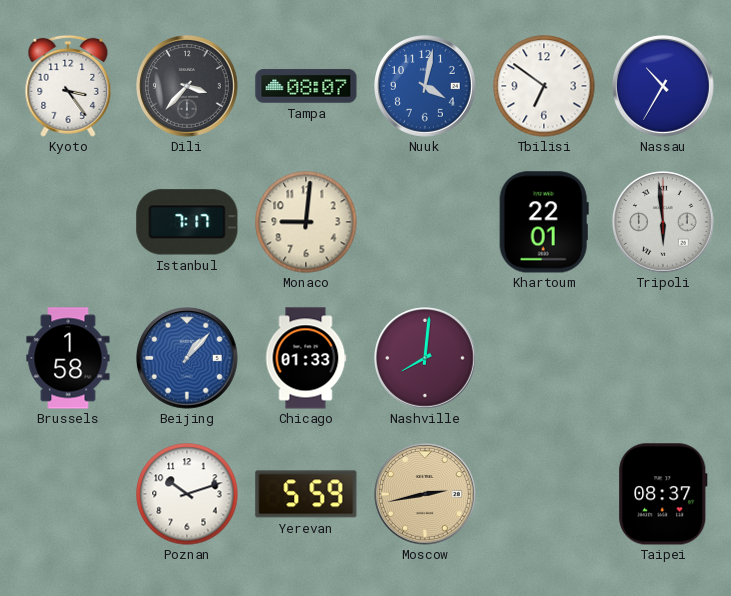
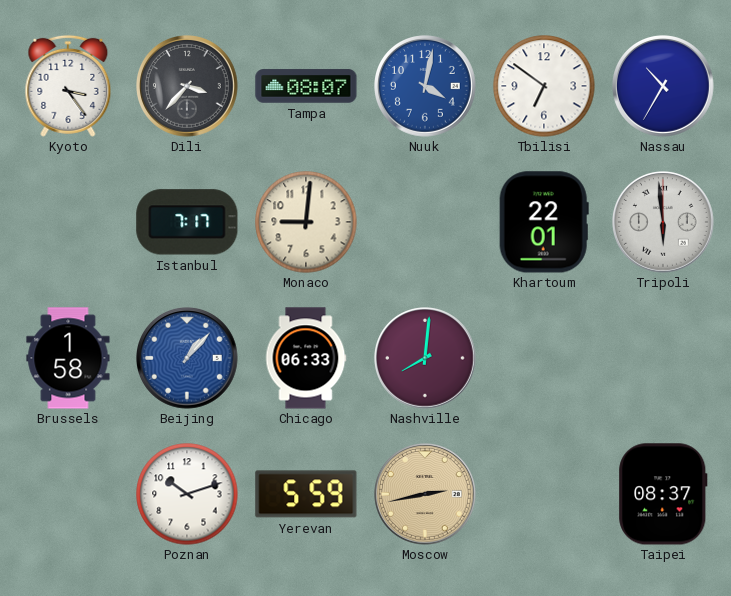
Chicago: 01:33 -> 06:33 (306, 358)
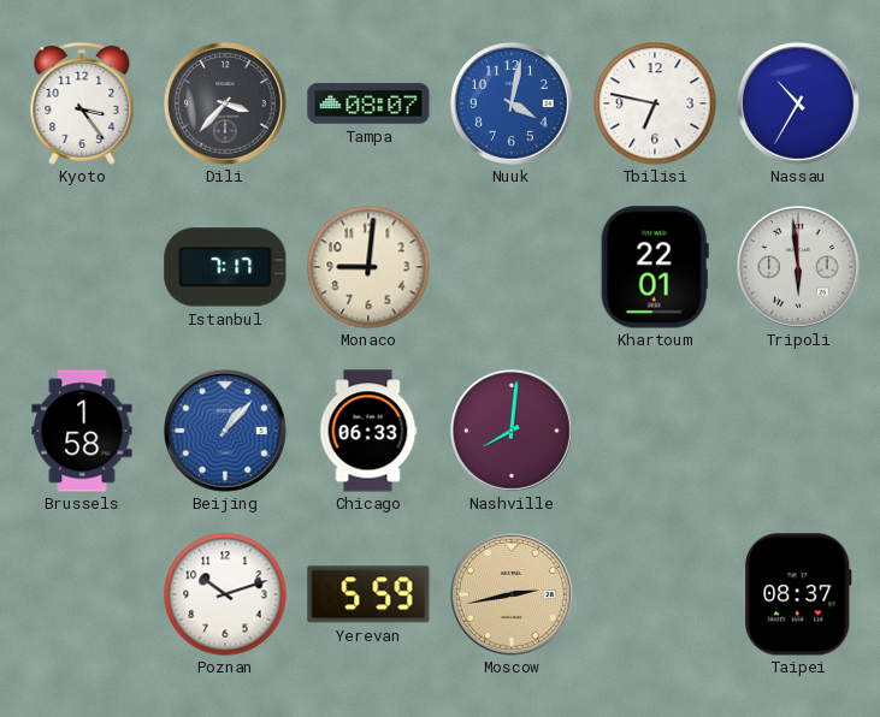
Tbilisi: 6:51 -> 6:47 (655, 103)
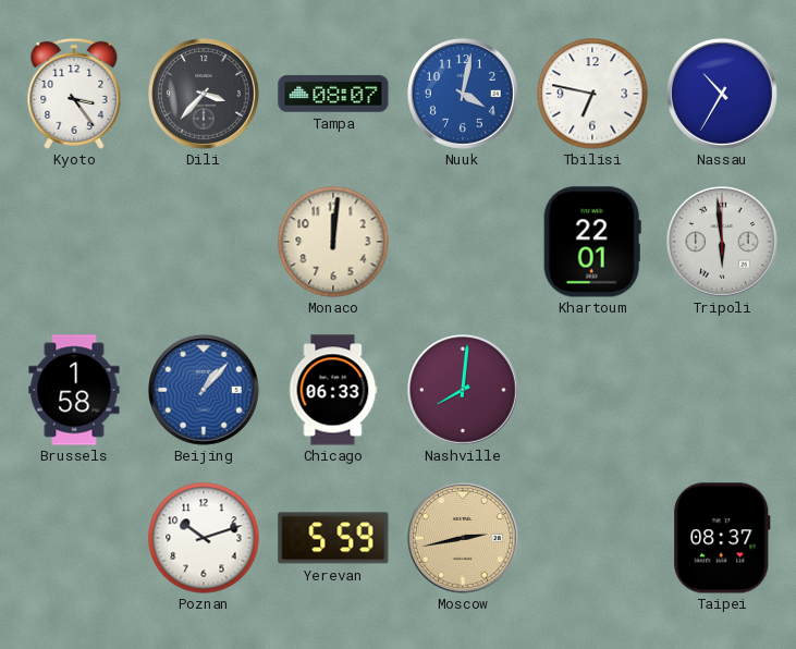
Istanbul: 7:17 -> none (225, 267)
Monaco: 9:01 -> 12:01 (333, 242)
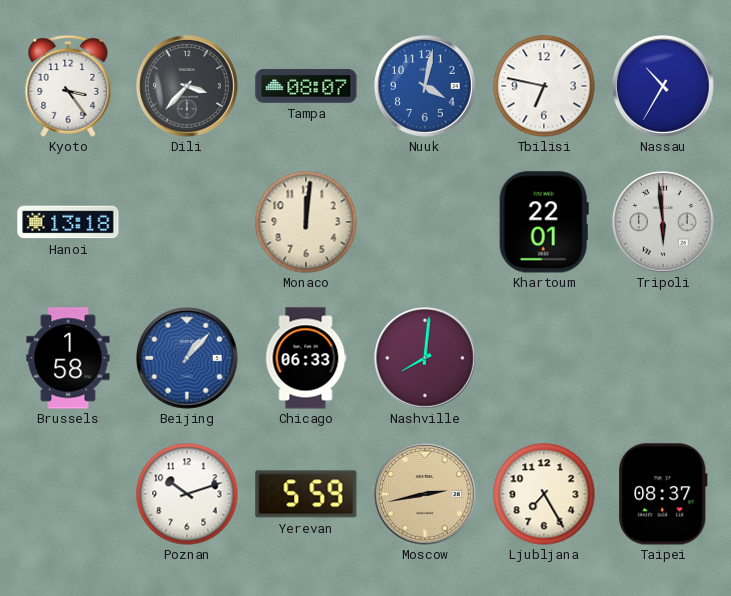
Hanoi: none -> 13:18 (68, 222)
Ljubljana: none -> 7:25 (544, 494)
